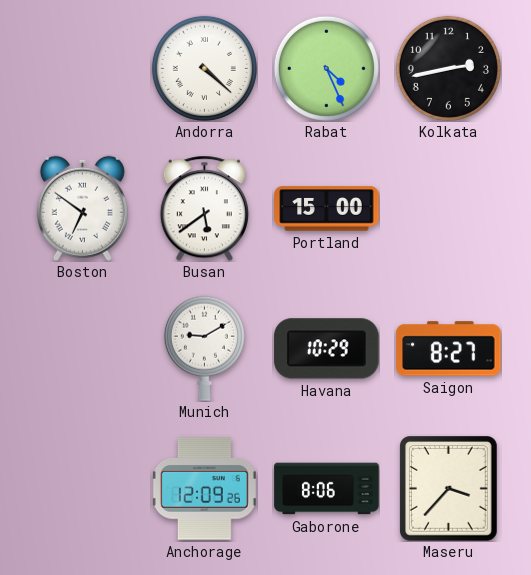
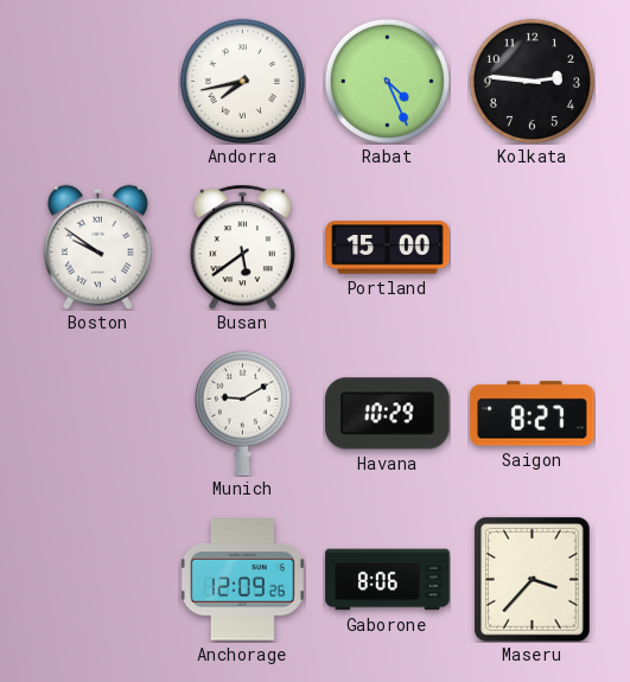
Andorra: 4:22 -> 7:43 (242, 81)
Kolkata: 2:43 -> 2:46 (532, 81)
Boston: 6:51 -> 9:51 (97, 247)
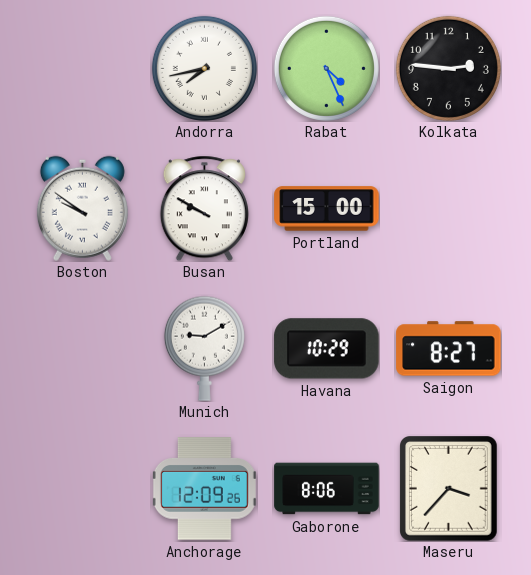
Busan: 5:39 -> 9:50 (204, 208)
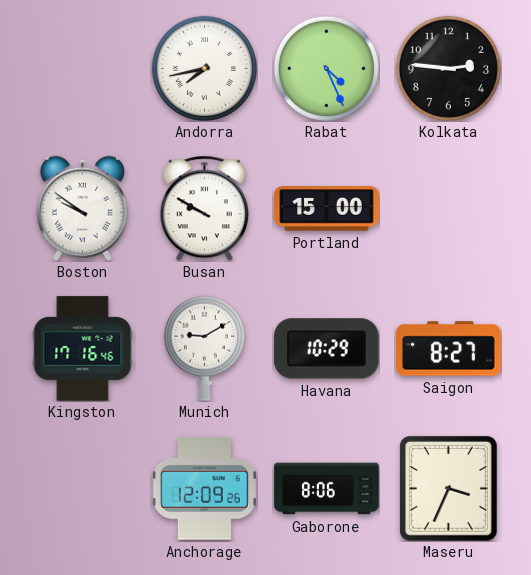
Kingston: none -> 17:16 (83, 349)
Maseru: 3:37 -> 3:34 (449, 489)
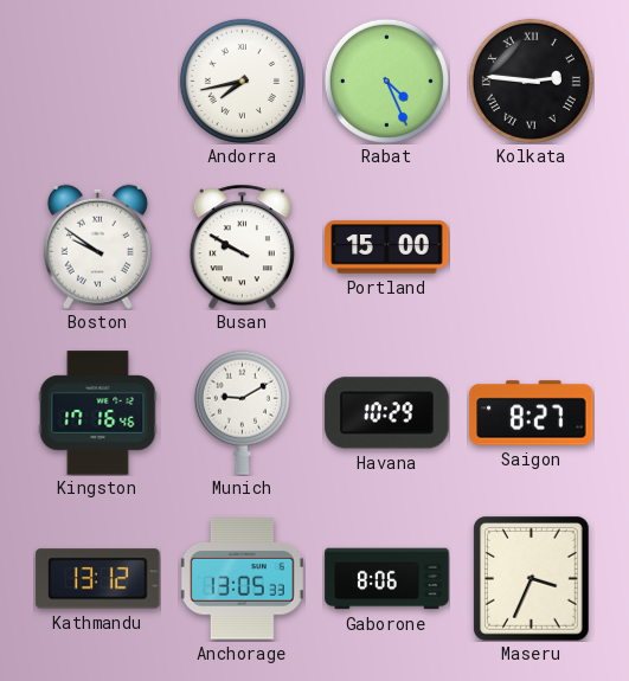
Kolkata numerals: Arabic -> Roman (531, 81)
Kathmandu: none -> 13:12 (98, 579)
Anchorage: 12:09 -> 13:05 (242, 579)
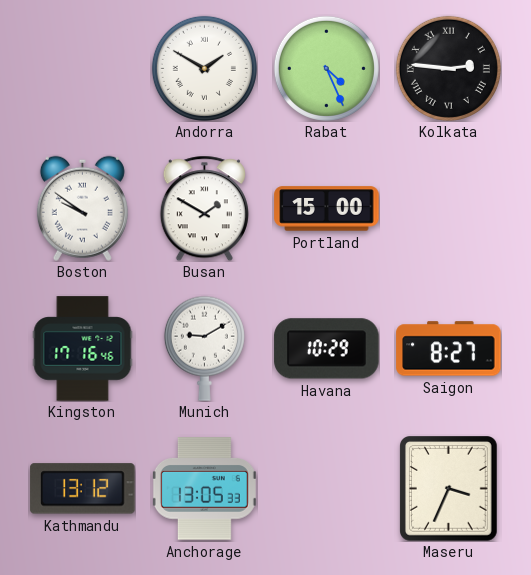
Andorra: 7:43 -> 1:50 (204, 68)
Busan: 9:50 -> 1:50 (204, 208)
Gaborone: 8:06 -> none (387, 579)
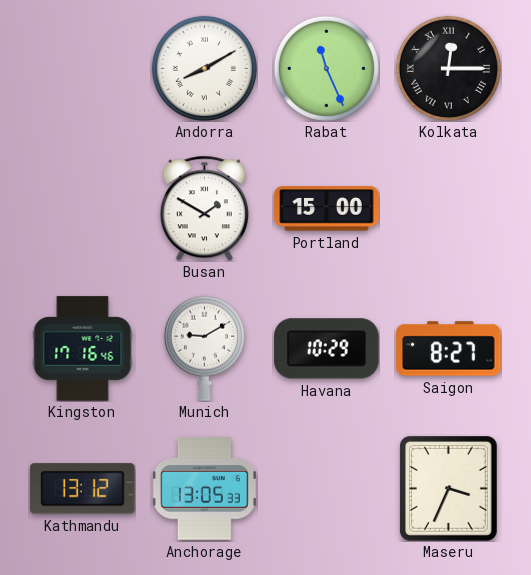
Andorra: 1:50 -> 8:10 (204, 68)
Rabat: 4:26 -> 11:26 (326, 68)
Kolkata: 2:46 -> 12:15 (448, 68)
Boston: 9:51 -> none (82, 208)
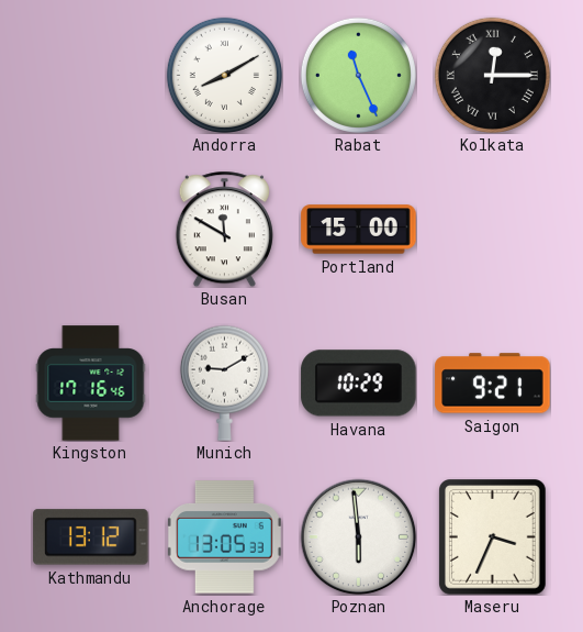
Busan: 1:50 -> 11:50 (224, 229)
Saigon: 8:27 -> 9:21 (493, 384)
Poznan: none -> 5:59 (358, 536)
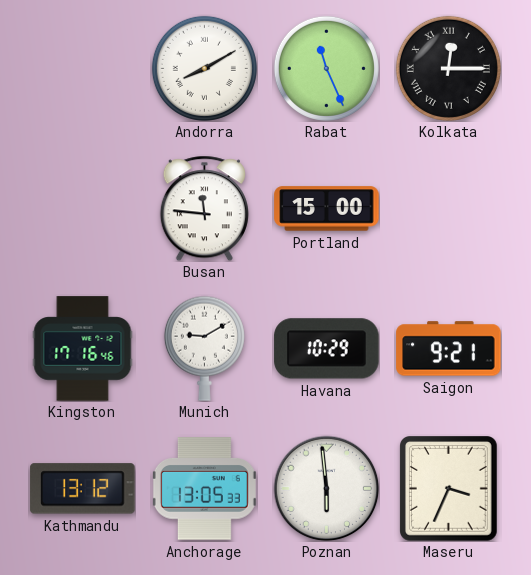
Busan: 11:50 -> 11:46 (204, 208)
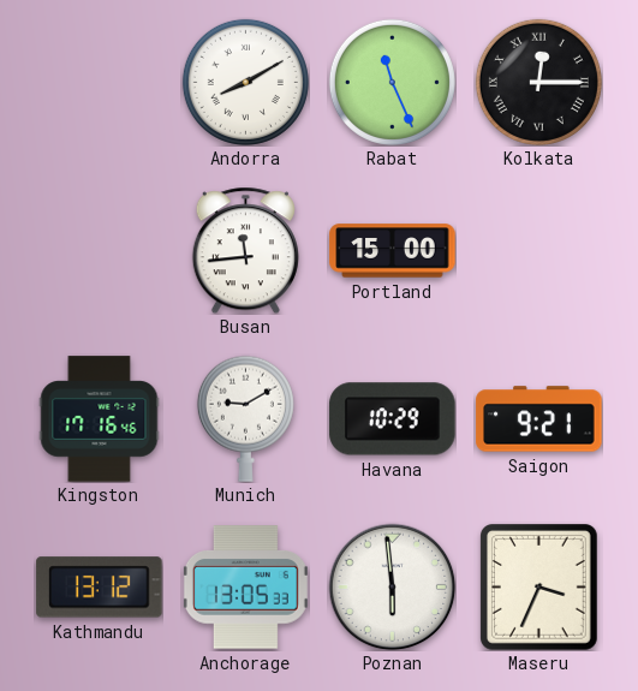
Busan: 11:46 -> 11:44 (245, 250)
